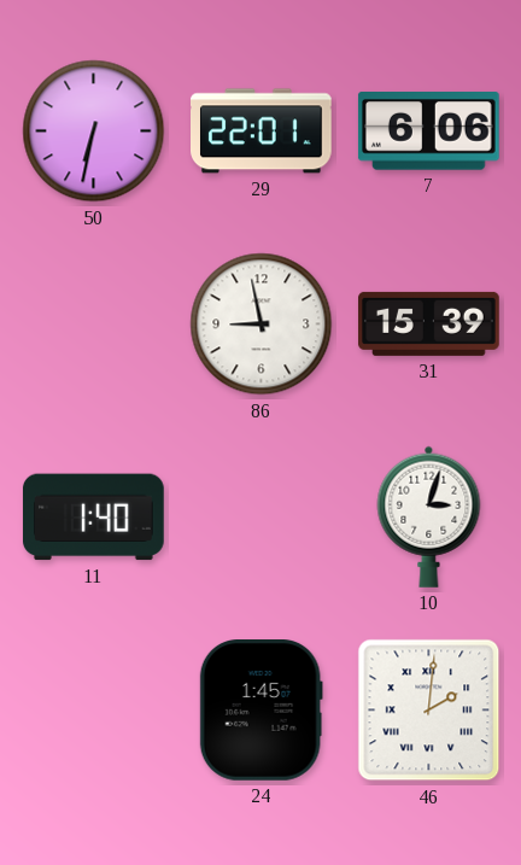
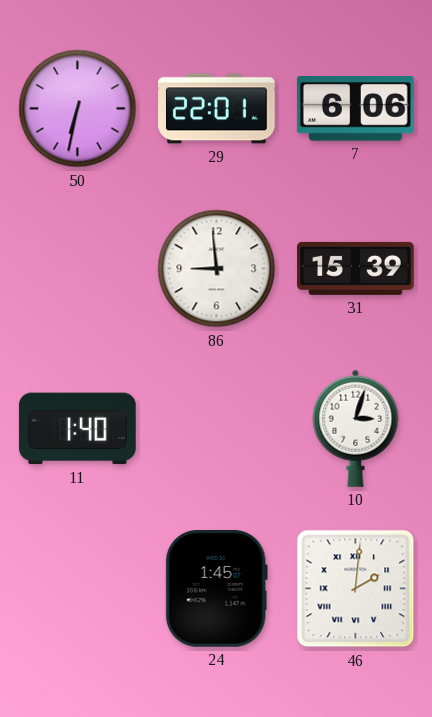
86: 8:58 -> 8:59 (217, 269)
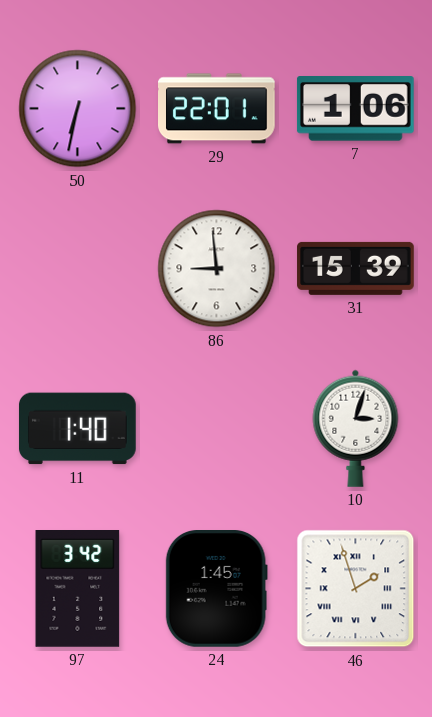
7: 6:06 -> 1:06 (355, 109)
97: none -> 3:42 (78, 589)
46: 2:01 -> 1:57 (356, 589)
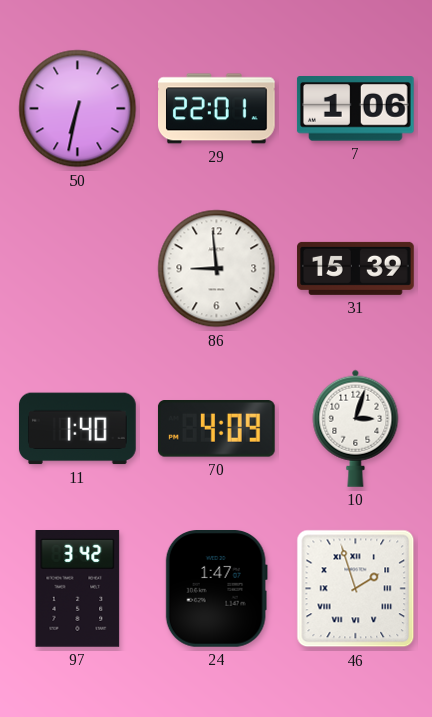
70: none -> 4:09 (216, 429)
24: 1:45 -> 1:47 (216, 589)
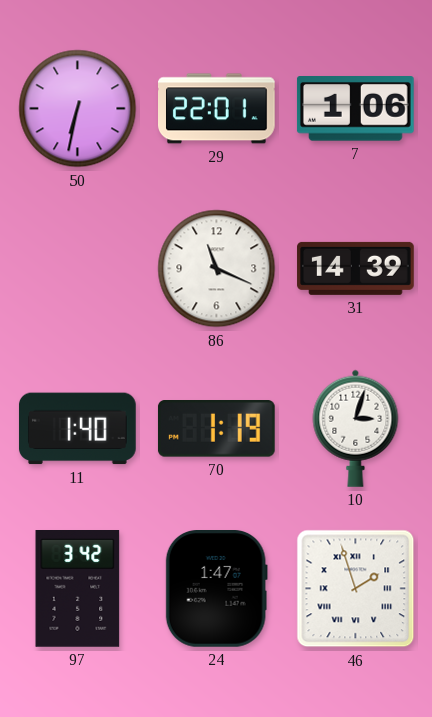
86: 8:59 -> 11:19 (217, 269)
31: 15:39 -> 14:39 (356, 268)
70: 4:09 -> 1:19 (216, 429)
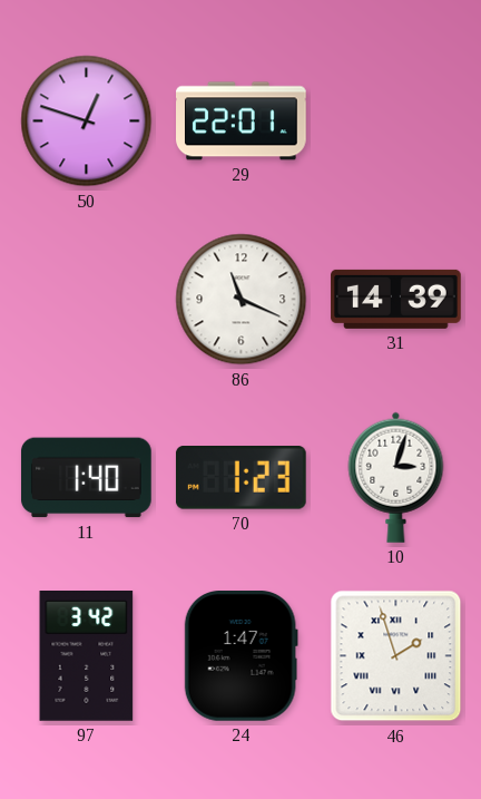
50: 6:32 -> 12:48 (87, 121)
7: 1:06 -> none (355, 109)
70: 1:19 -> 1:23 (240, 478)
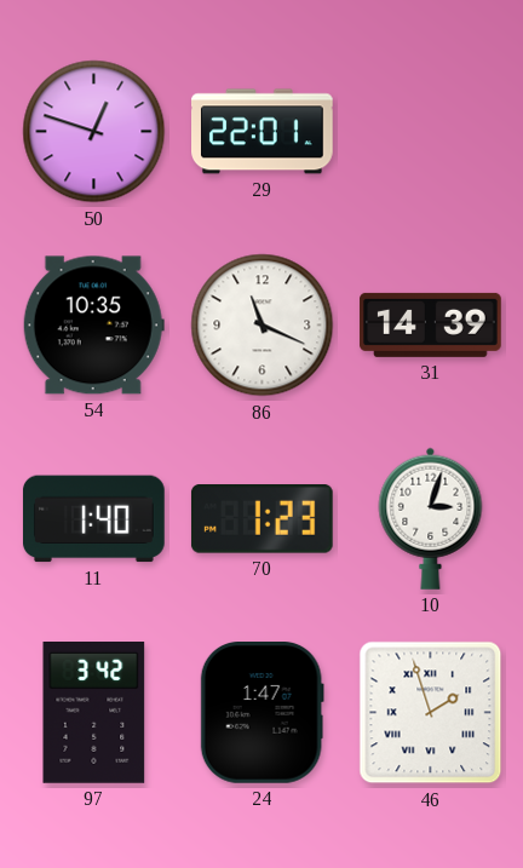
54: none -> 10:35 (93, 326)
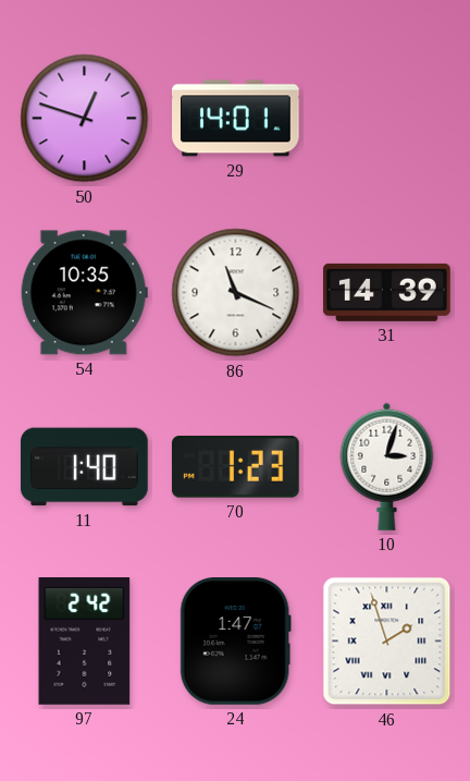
29: 22:01 -> 14:01 (236, 119)
97: 3:42 -> 2:42 (85, 642)
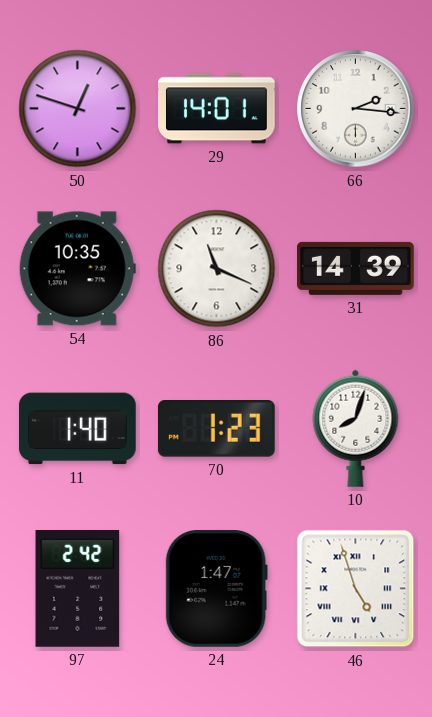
66: none -> 2:16 (356, 109)
10: 3:03 -> 8:03 (356, 428)
46: 1:57 -> 4:57 (356, 589)
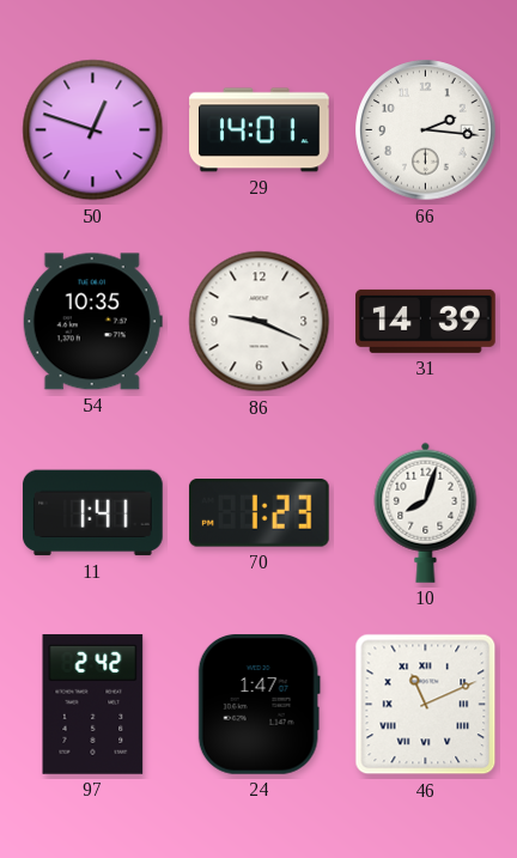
86: 11:19 -> 9:19 (260, 322)
11: 1:40 -> 1:41 (93, 513)
46: 4:57 -> 11:11 (426, 705)
